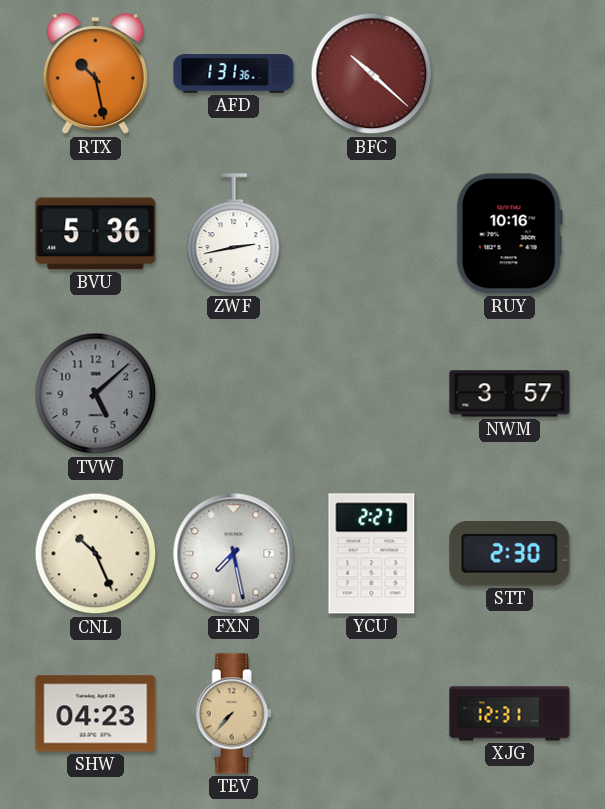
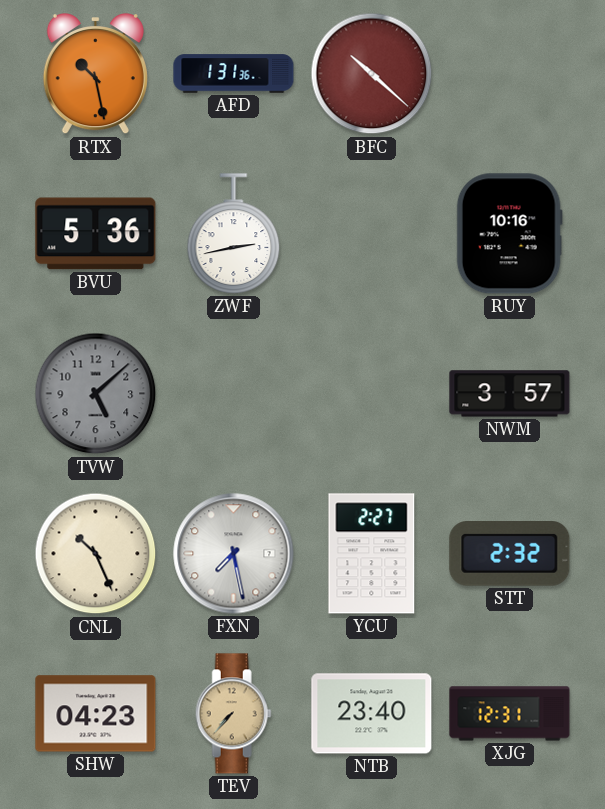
STT: 2:30 -> 2:32 (510, 554)
NTB: none -> 23:40 (372, 714)
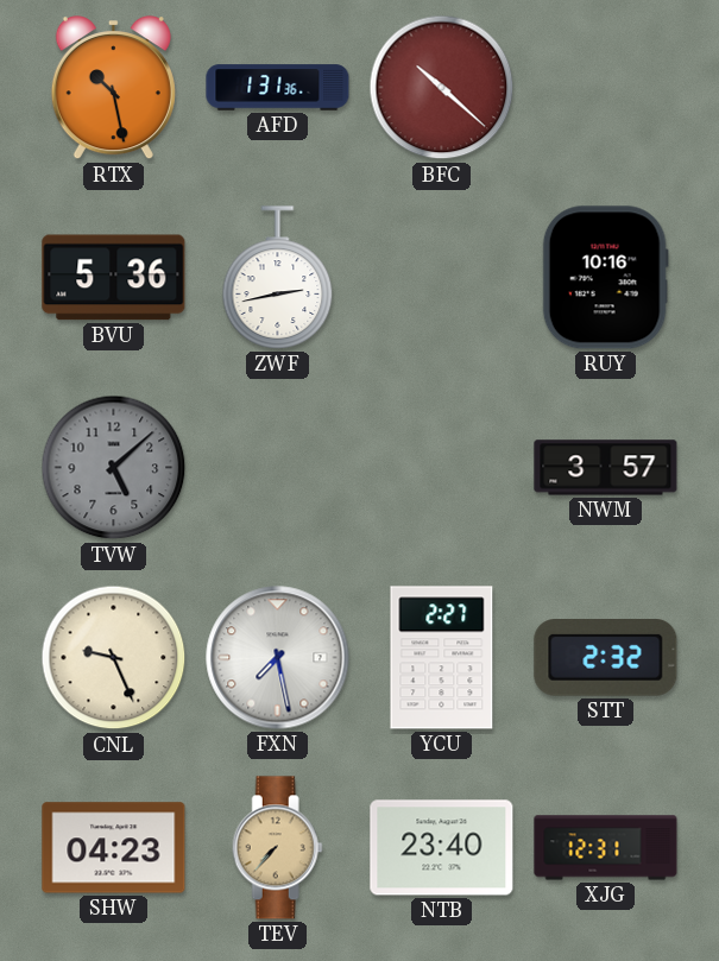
CNL: 10:26 -> 9:26 (114, 658)
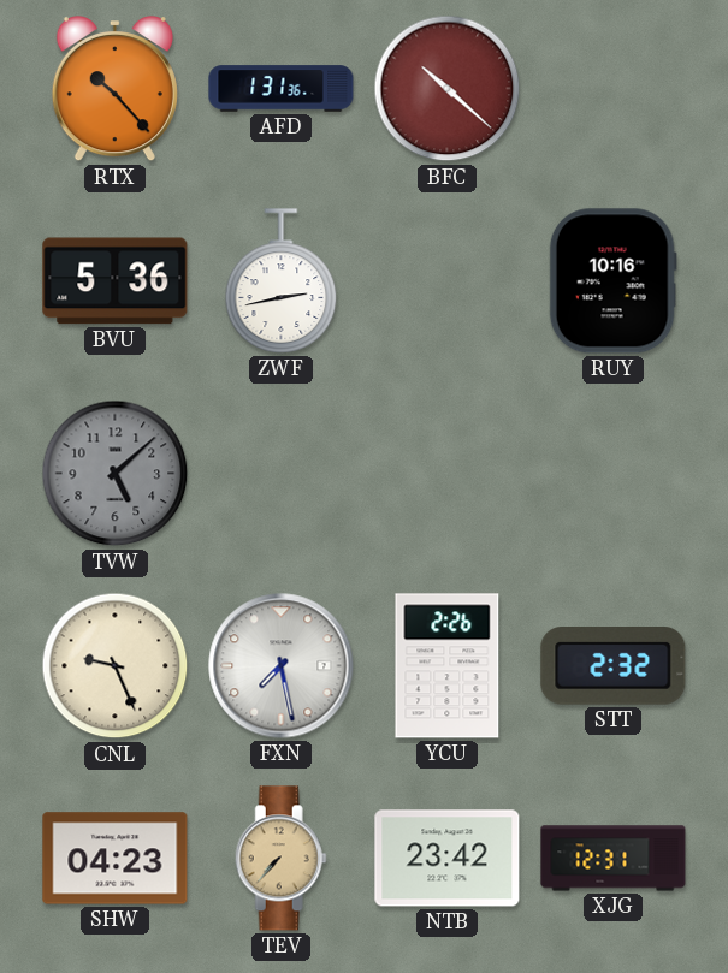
RTX: 10:28 -> 10:23 (114, 90)
NWM: 3:57 -> none (606, 468)
YCU: 2:27 -> 2:26 (448, 666)
NTB: 23:40 -> 23:42 (448, 859)
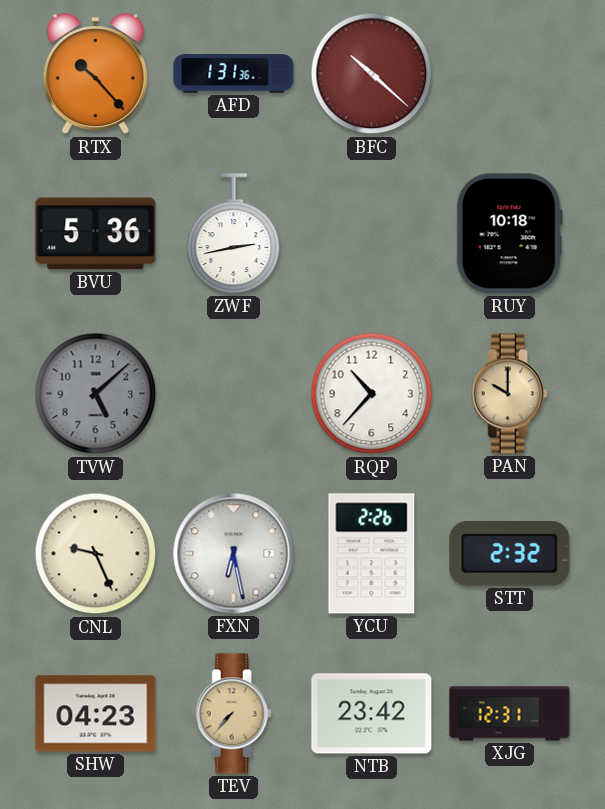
RUY: 10:16 -> 10:18 (509, 234)
RQP: none -> 10:37 (372, 394)
PAN: none -> 10:00 (509, 394)
FXN: 7:28 -> 6:28 (234, 554)
